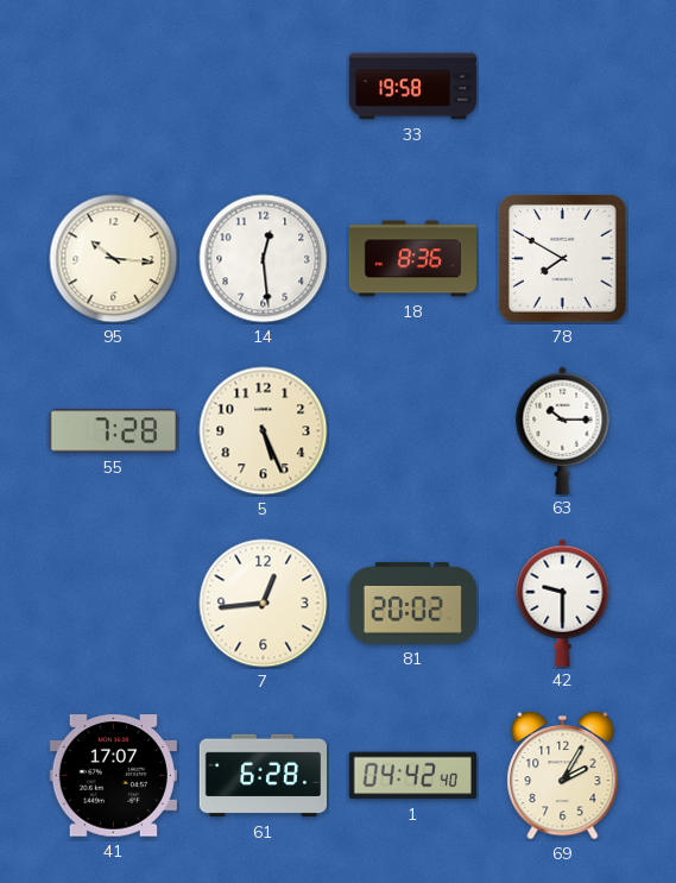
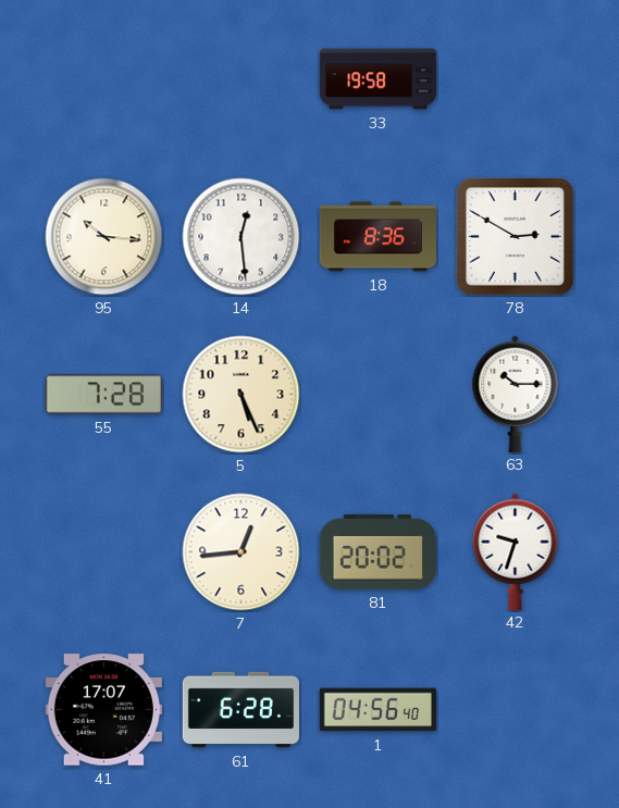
78: 7:50 -> 2:50 (515, 236)
42: 9:30 -> 9:33 (516, 551)
1: 04:42 -> 04:56 (377, 710)
69: 2:05 -> none (563, 775)
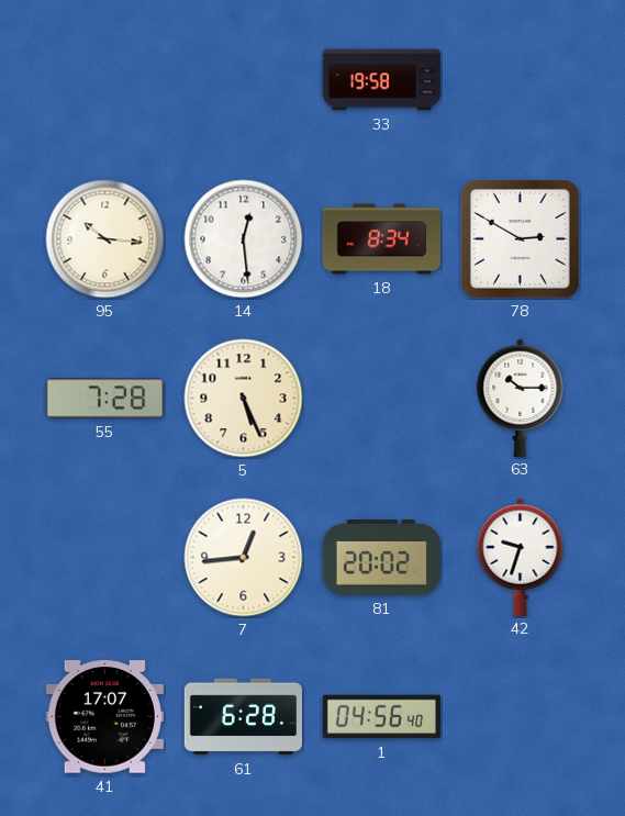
18: 8:36 -> 8:34 (381, 239)
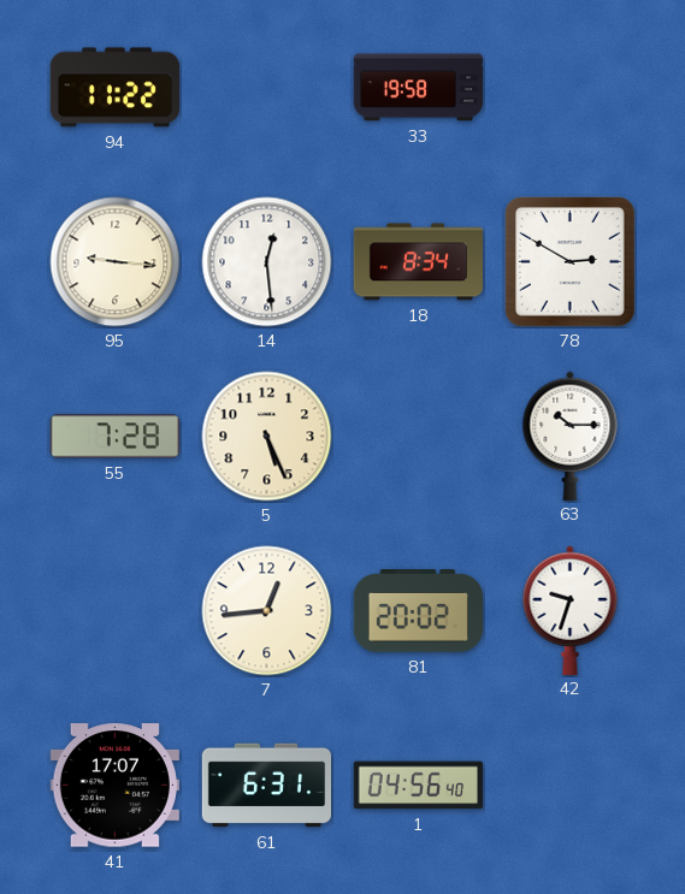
94: none -> 11:22 (114, 88)
95: 10:16 -> 9:16 (116, 262)
61: 6:28 -> 6:31 (266, 786)
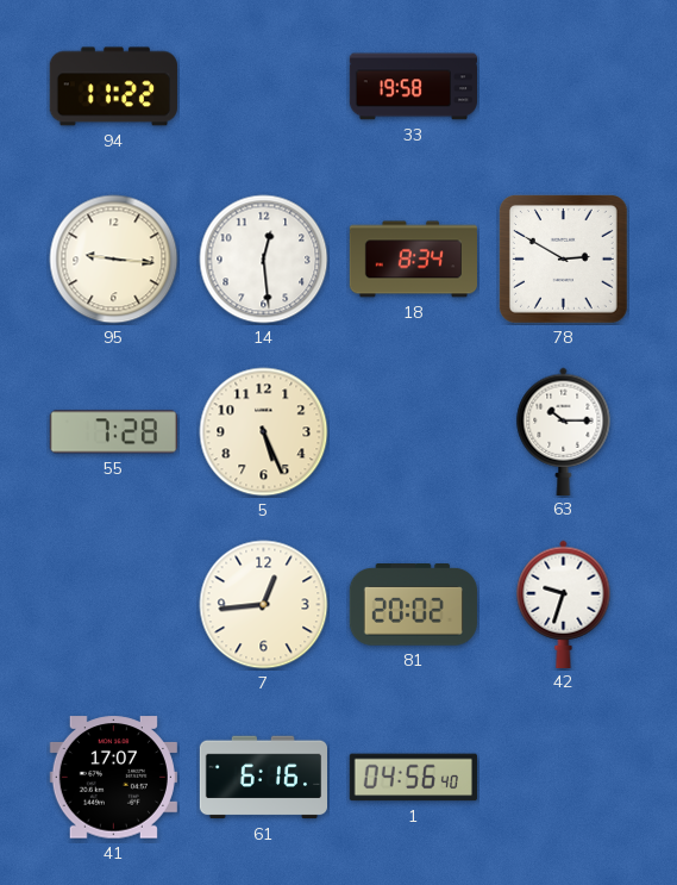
61: 6:31 -> 6:16 (263, 778)
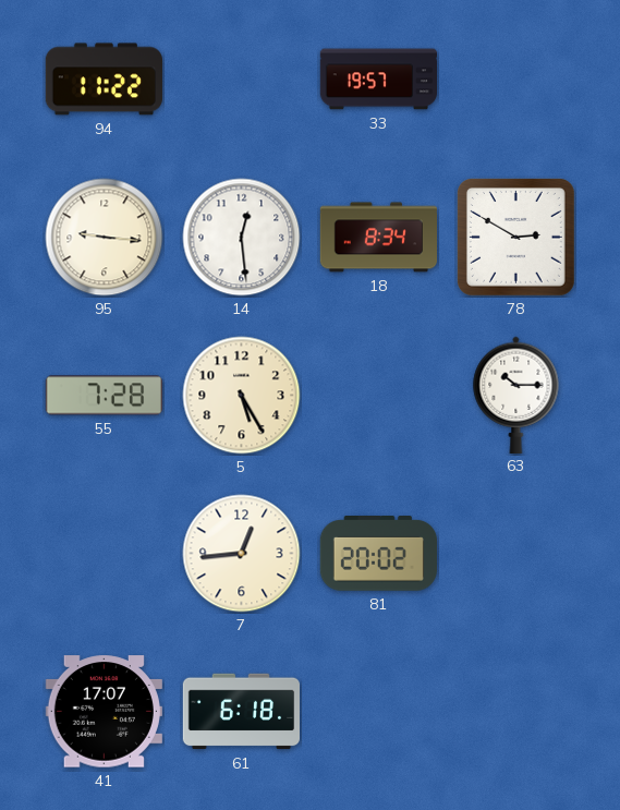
33: 19:58 -> 19:57 (378, 80)
5: 5:26 -> 5:25 (242, 396)
42: 9:33 -> none (564, 604)
61: 6:16 -> 6:18 (241, 712)
1: 04:56 -> none (413, 778)
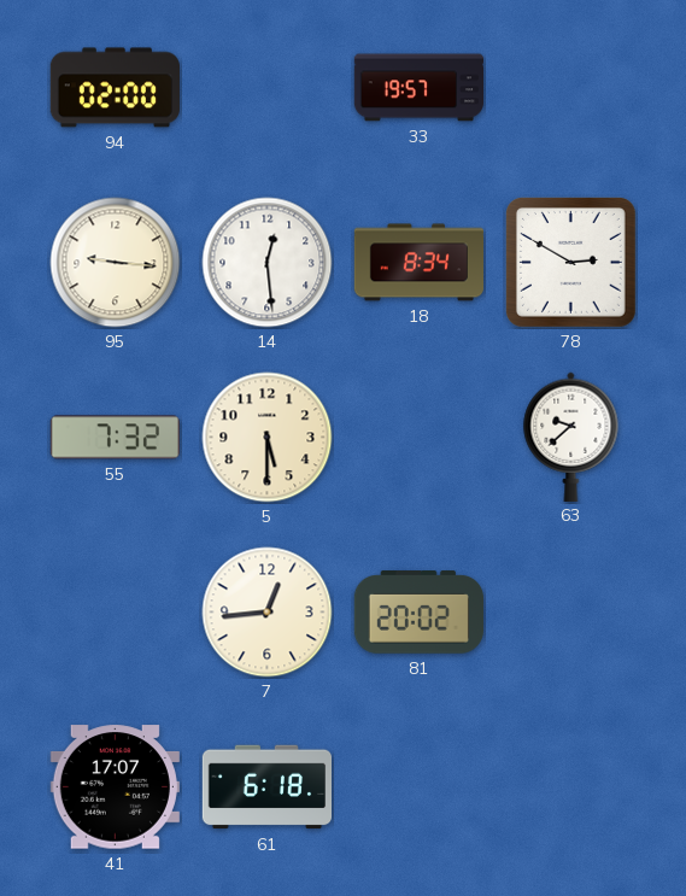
94: 11:22 -> 02:00 (115, 88)
55: 7:28 -> 7:32 (115, 438)
5: 5:25 -> 5:30 (268, 438)
63: 10:15 -> 9:38 (571, 437)
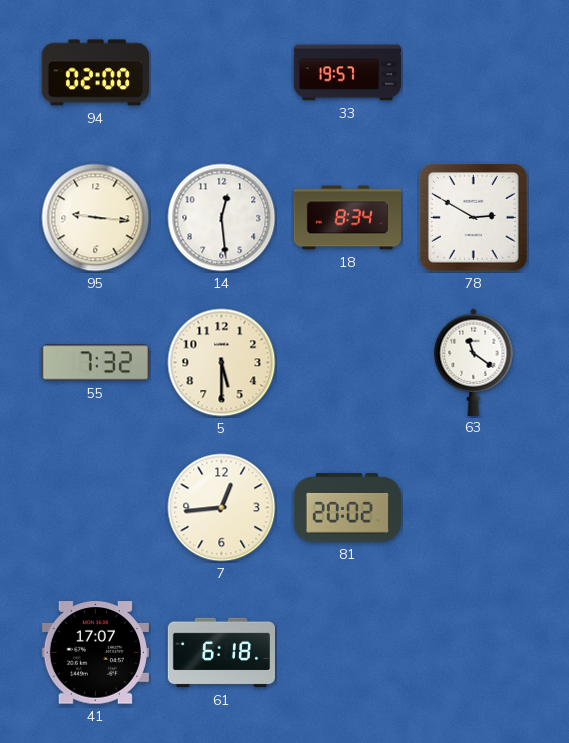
63: 9:38 -> 11:21 (474, 362)
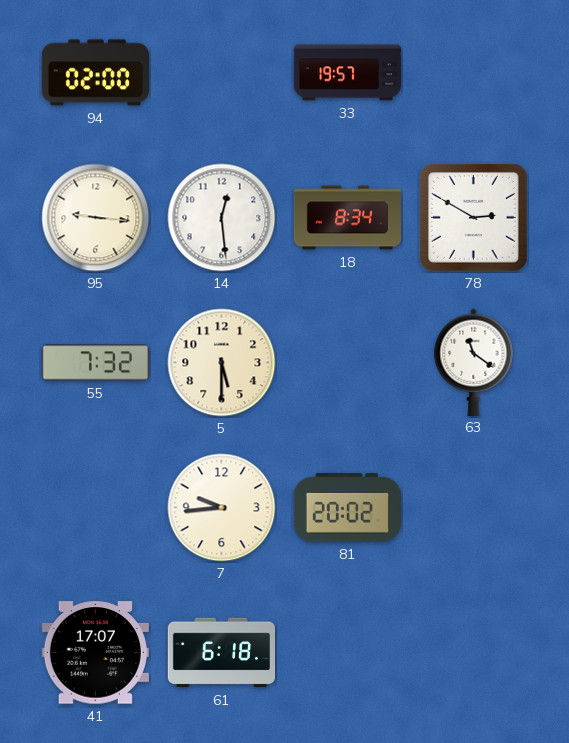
7: 12:44 -> 9:44 (222, 508)
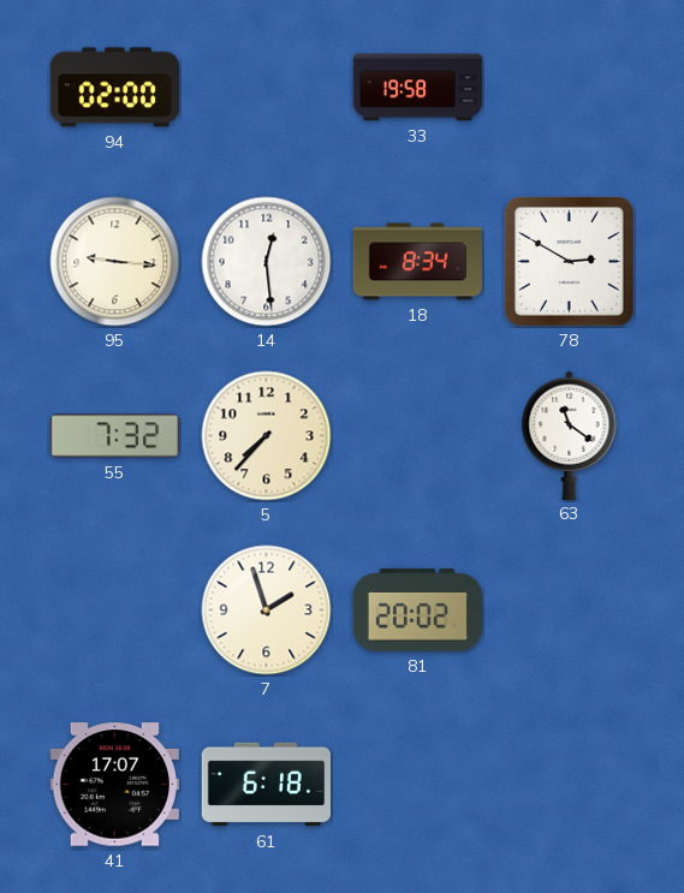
33: 19:57 -> 19:58 (417, 88)
5: 5:30 -> 7:37 (267, 436)
7: 9:44 -> 1:57 (267, 611)
